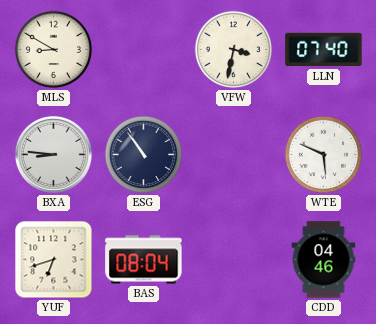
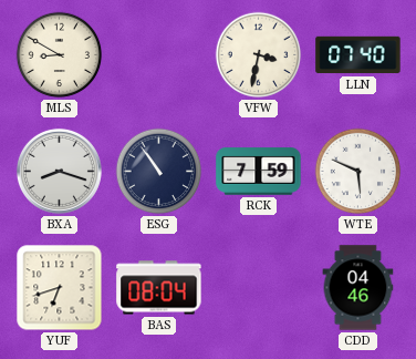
BXA: 8:46 -> 8:18 (59, 171)
RCK: none -> 7:59 (259, 172)
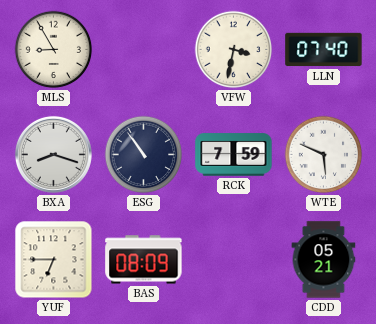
MLS: 8:50 -> 8:55 (54, 50)
YUF: 6:42 -> 6:45 (54, 260)
BAS: 08:04 -> 08:09 (144, 260)
CDD: 04:46 -> 05:21 (324, 260)
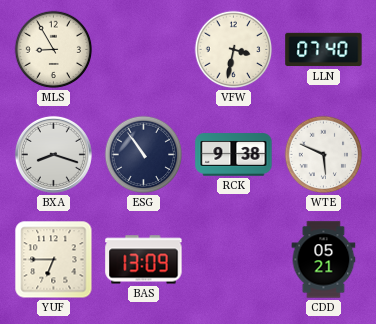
RCK: 7:59 -> 9:38 (234, 155)
BAS: 08:09 -> 13:09 (144, 260)
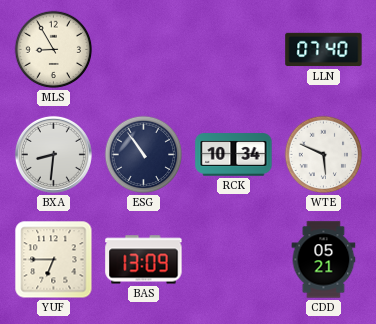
VFW: 3:32 -> none (234, 50)
BXA: 8:18 -> 8:31 (53, 154)
RCK: 9:38 -> 10:34 (234, 155)
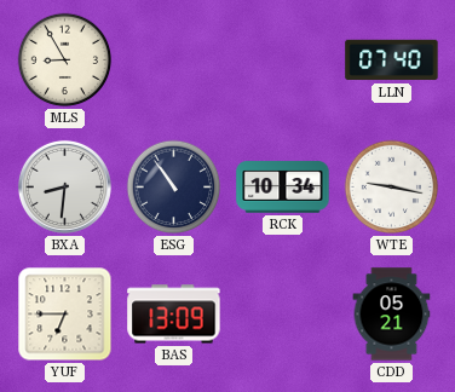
WTE: 5:49 -> 9:17 (392, 188)
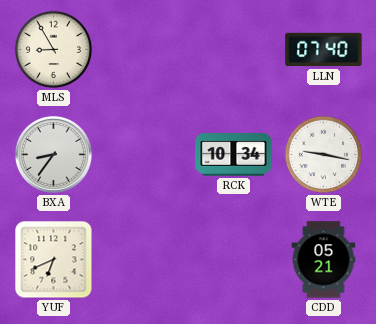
BXA: 8:31 -> 8:36 (53, 154)
ESG: 10:54 -> none (174, 188)
YUF: 6:45 -> 6:41 (54, 260)
BAS: 13:09 -> none (174, 315)
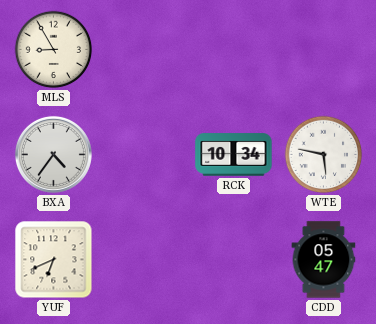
LLN: 07:40 -> none (324, 50)
BXA: 8:36 -> 4:36 (53, 154)
WTE: 9:17 -> 5:47 (324, 155)
CDD: 05:21 -> 05:47 (324, 260)
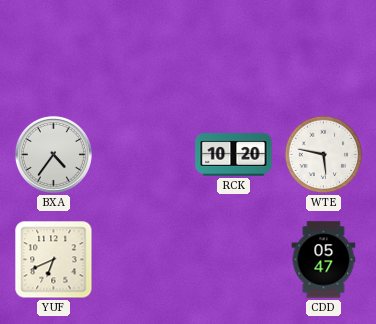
MLS: 8:55 -> none (54, 50)
RCK: 10:34 -> 10:20 (234, 155)
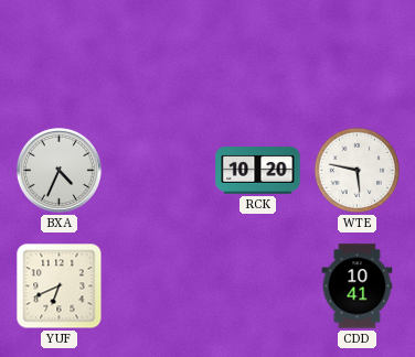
BXA: 4:36 -> 4:34 (58, 170)
CDD: 05:47 -> 10:41 (358, 286)
